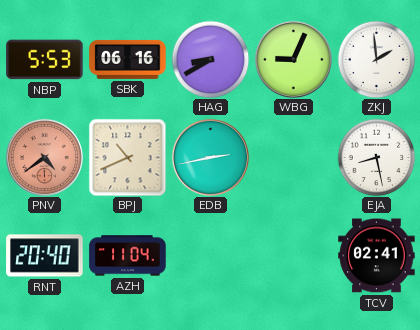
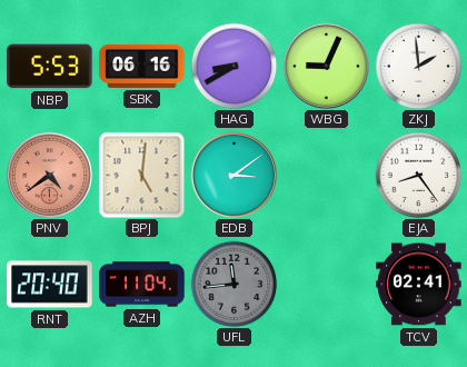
BPJ: 10:41 -> 5:01 (141, 175)
EDB: 2:43 -> 3:09 (233, 175)
EJA: 8:28 -> 8:24 (418, 175)
UFL: none -> 11:44 (233, 284)
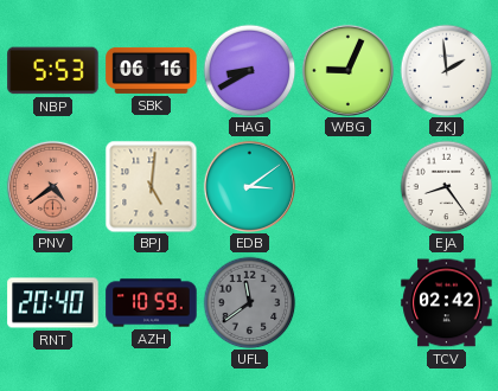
AZH: 11:04 -> 10:59 (152, 303)
UFL: 11:44 -> 11:39 (249, 302)
TCV: 02:41 -> 02:42 (447, 303)
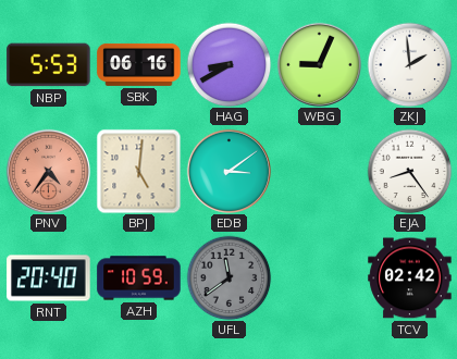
PNV: 4:39 -> 4:36 (48, 171)
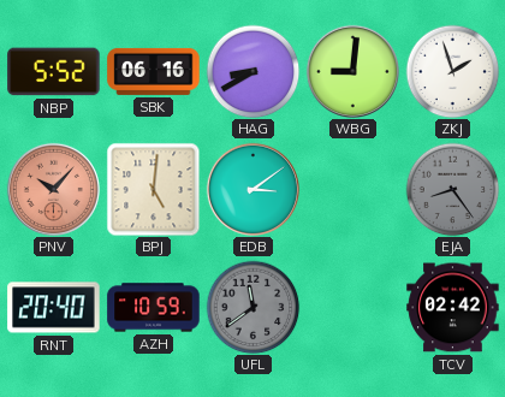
NBP: 5:53 -> 5:52 (54, 72)
WBG: 9:04 -> 9:01 (352, 71)
ZKJ: 1:59 -> 1:57 (452, 71)
PNV: 4:36 -> 10:07 (53, 189)
EJA dial: white -> grey (452, 189)
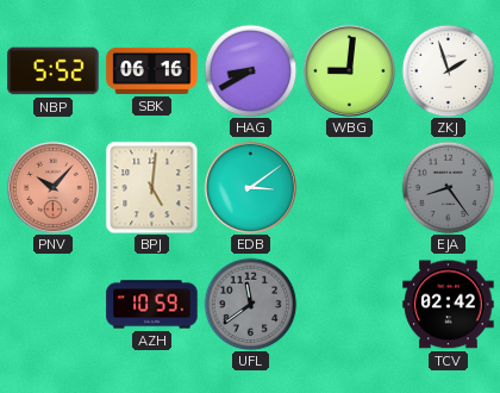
RNT: 20:40 -> none (54, 308)
